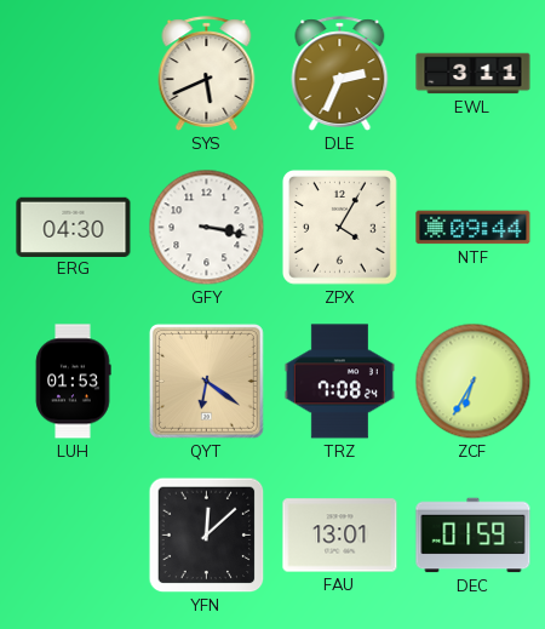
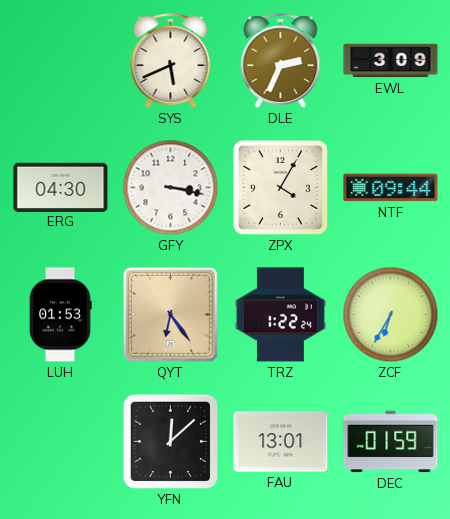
EWL: 3:11 -> 3:09 (391, 61)
QYT: 6:21 -> 6:24 (170, 314)
TRZ: 7:08 -> 1:22 (280, 315)
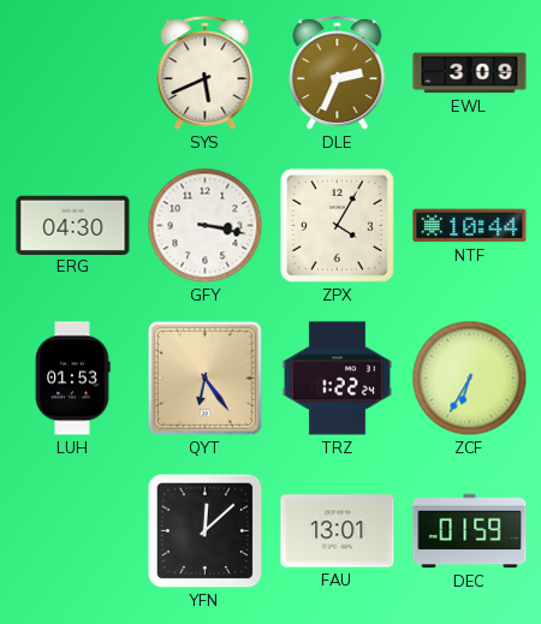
NTF: 09:44 -> 10:44 (470, 226)
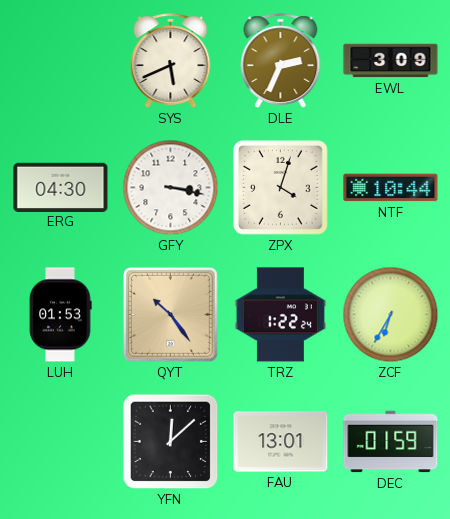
ZPX: 4:05 -> 4:03 (280, 187)
QYT: 6:24 -> 10:24 (170, 314)
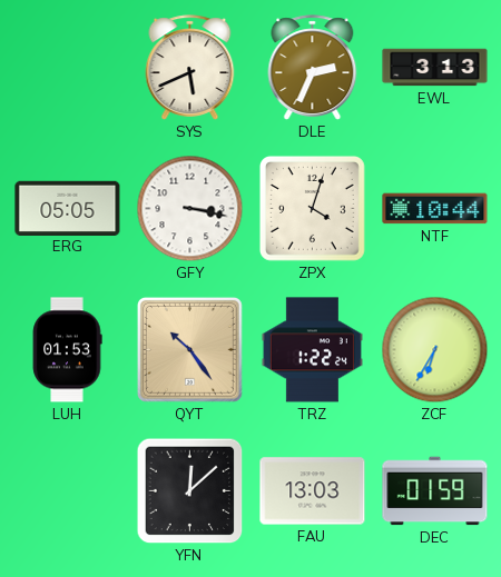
EWL: 3:09 -> 3:13 (435, 68)
ERG: 04:30 -> 05:05 (68, 208)
FAU: 13:01 -> 13:03 (313, 491)
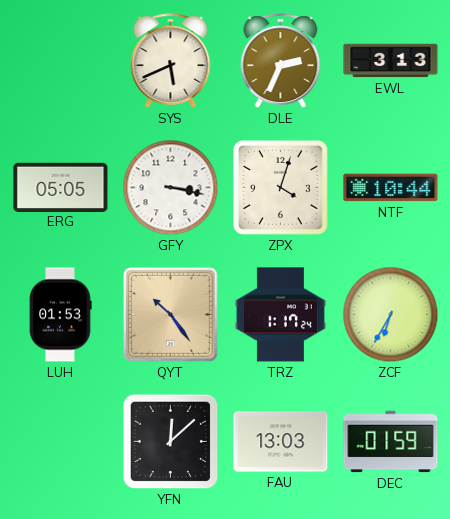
TRZ: 1:22 -> 1:17 (280, 315)
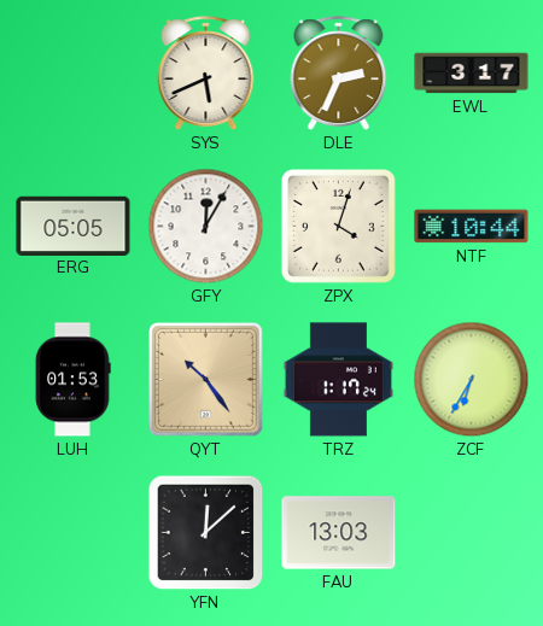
EWL: 3:13 -> 3:17 (472, 74)
GFY: 3:17 -> 12:05 (206, 227)
DEC: 01:59 -> none (391, 442)
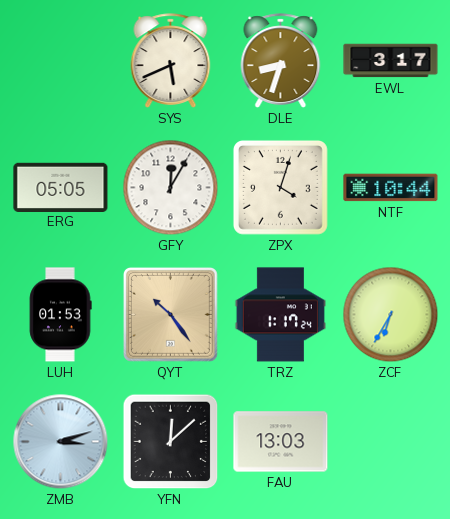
DLE: 2:34 -> 8:33 (281, 61)
ZMB: none -> 3:12 (61, 442)
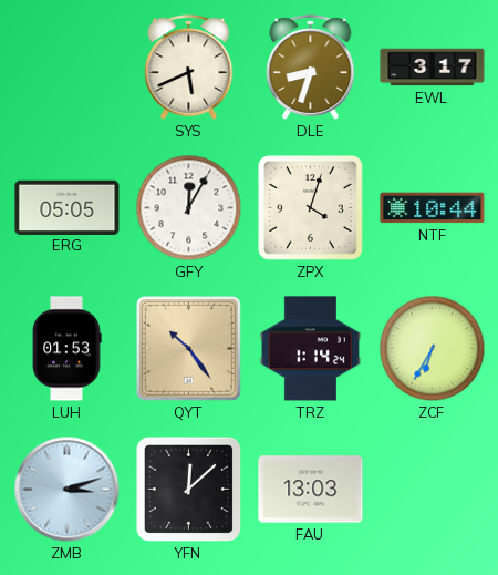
TRZ: 1:17 -> 1:14 (310, 349)
